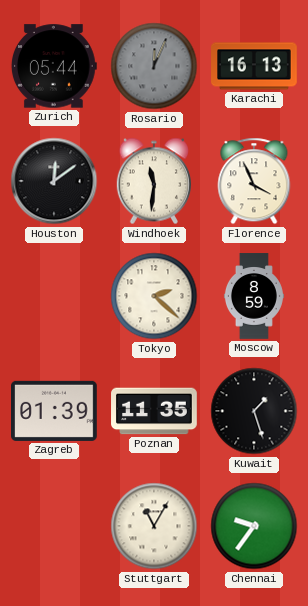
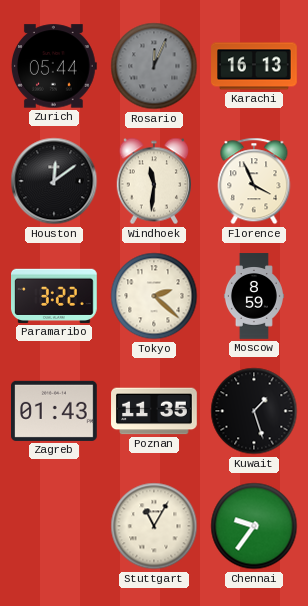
Paramaribo: none -> 3:22 (55, 296)
Zagreb: 01:39 -> 01:43 (55, 411)
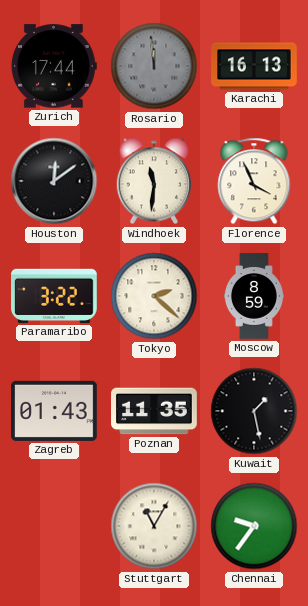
Zurich: 05:44 -> 17:44 (54, 66)
Rosario: 12:04 -> 11:59 (154, 66)
Kuwait: 1:27 -> 1:28 (254, 411)
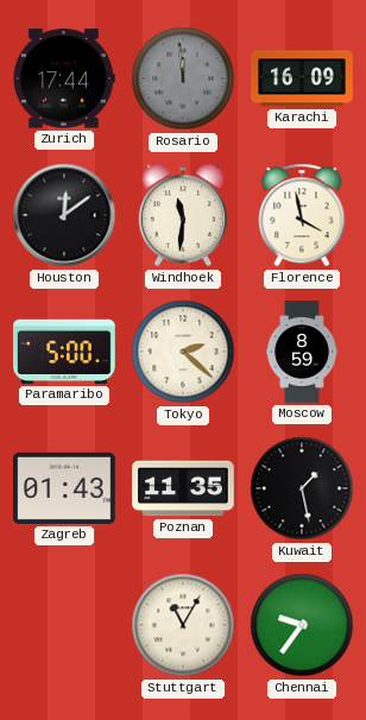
Karachi: 16:13 -> 16:09 (302, 78)
Florence: 3:56 -> 3:58 (302, 215)
Paramaribo: 3:22 -> 5:00 (65, 352)
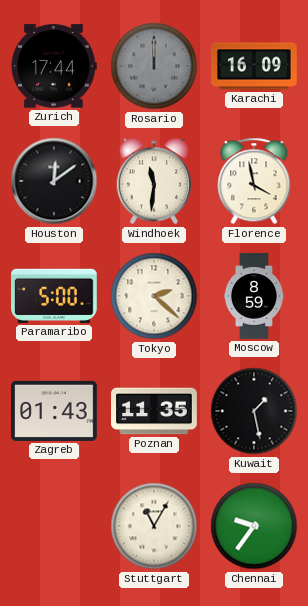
Rosario: 11:59 -> 12:00 (154, 66)
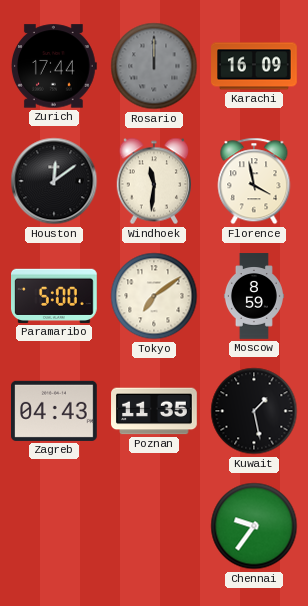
Tokyo: 2:22 -> 7:09 (154, 296)
Zagreb: 01:43 -> 04:43 (55, 411)
Stuttgart: 11:05 -> none (154, 526)
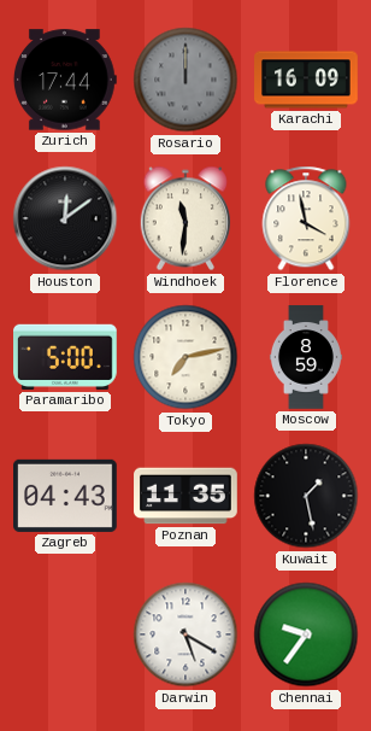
Tokyo: 7:09 -> 7:13 (185, 357)
Darwin: none -> 5:20 (185, 634)
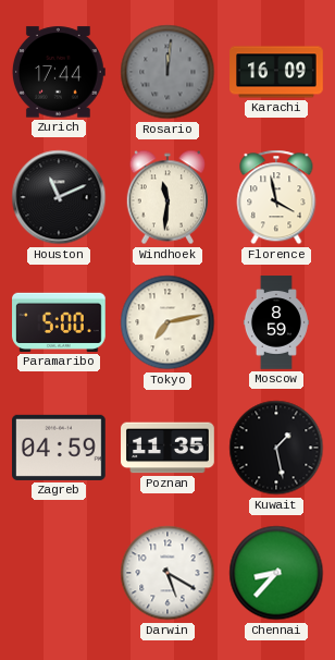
Rosario: 12:00 -> 12:01 (167, 72)
Houston: 12:09 -> 11:11 (59, 197)
Zagreb: 04:43 -> 04:59 (60, 448)
Chennai: 9:36 -> 8:37 (276, 573)
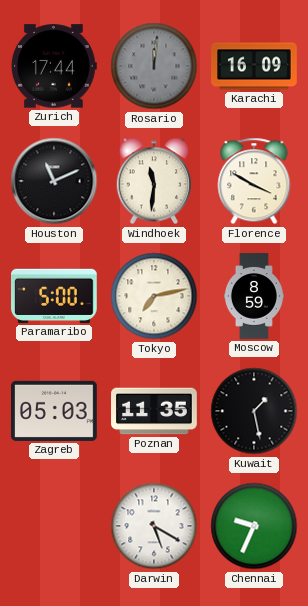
Florence: 3:58 -> 3:50 (254, 181)
Zagreb: 04:59 -> 05:03 (55, 411)
Chennai: 8:37 -> 9:34 (254, 526)
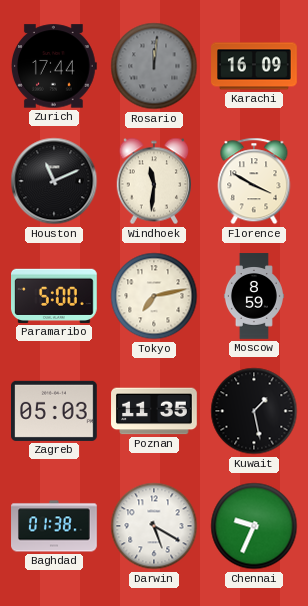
Baghdad: none -> 01:38 (54, 526)
